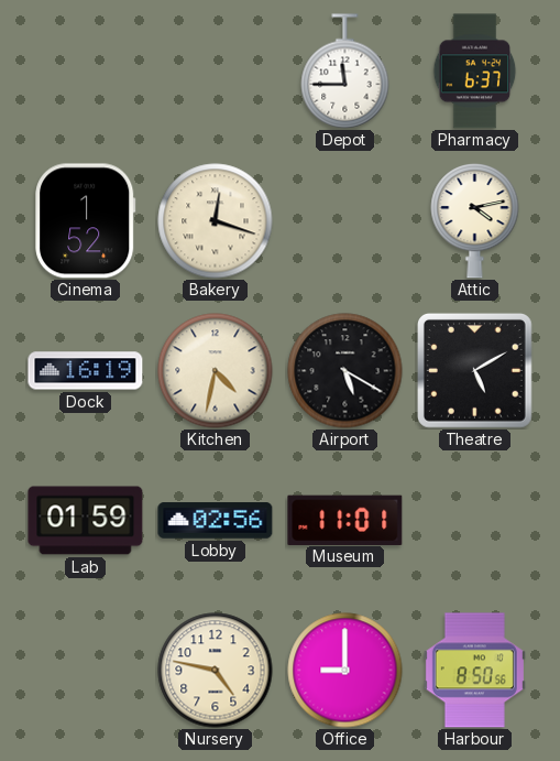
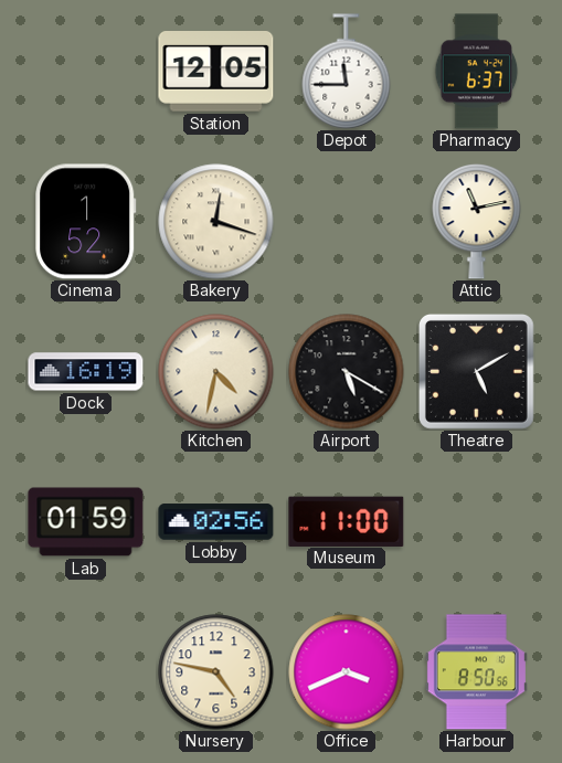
Station: none -> 12:05 (216, 72)
Attic: 4:13 -> 11:13 (477, 222)
Museum: 11:01 -> 11:00 (347, 521)
Office: 9:00 -> 3:41 (347, 672)
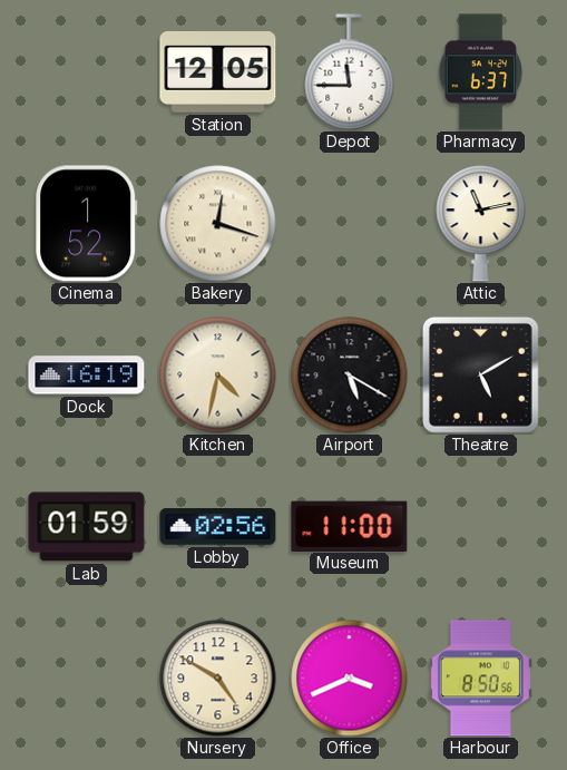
Nursery: 4:47 -> 4:50 (218, 679)
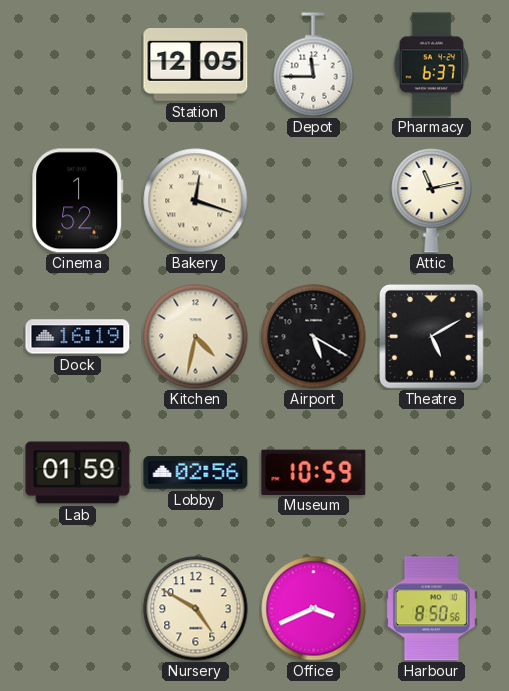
Museum: 11:00 -> 10:59 (314, 472)
